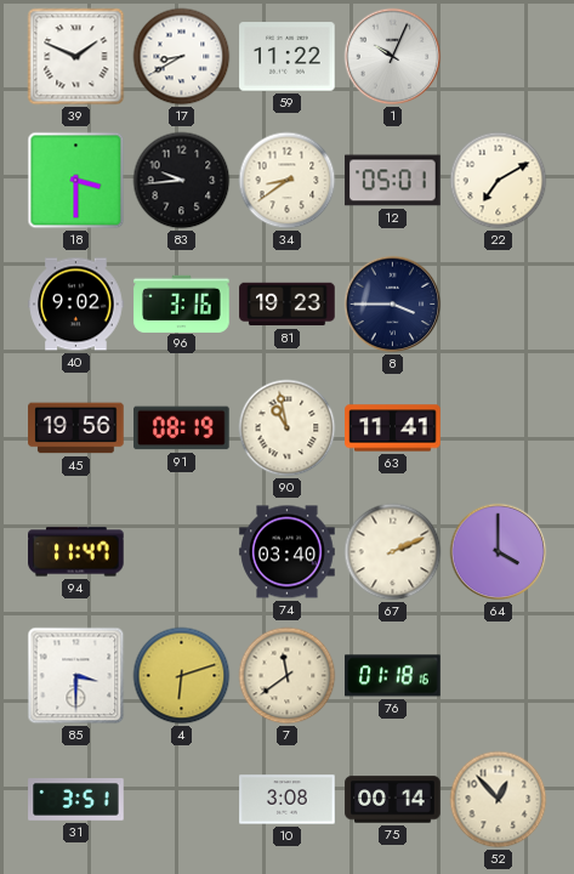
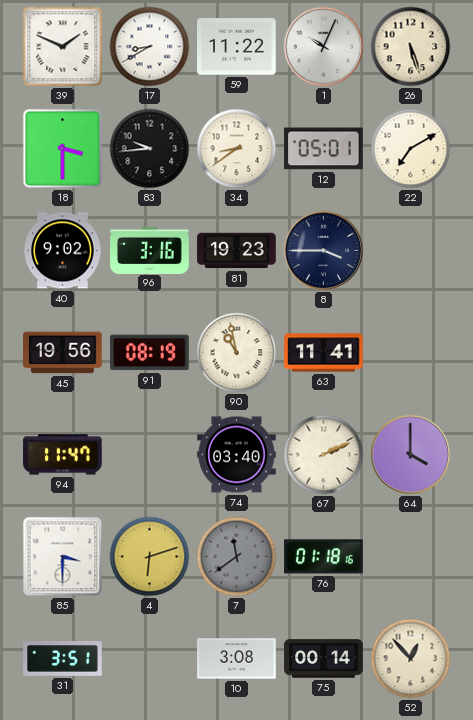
26: none -> 5:27 (411, 47)
7 dial: cream -> grey (237, 557)
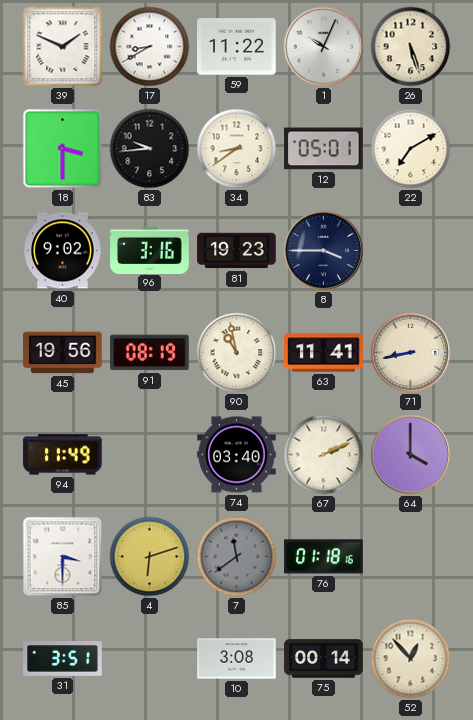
71: none -> 8:43 (411, 353)
94: 11:47 -> 11:49 (63, 455)
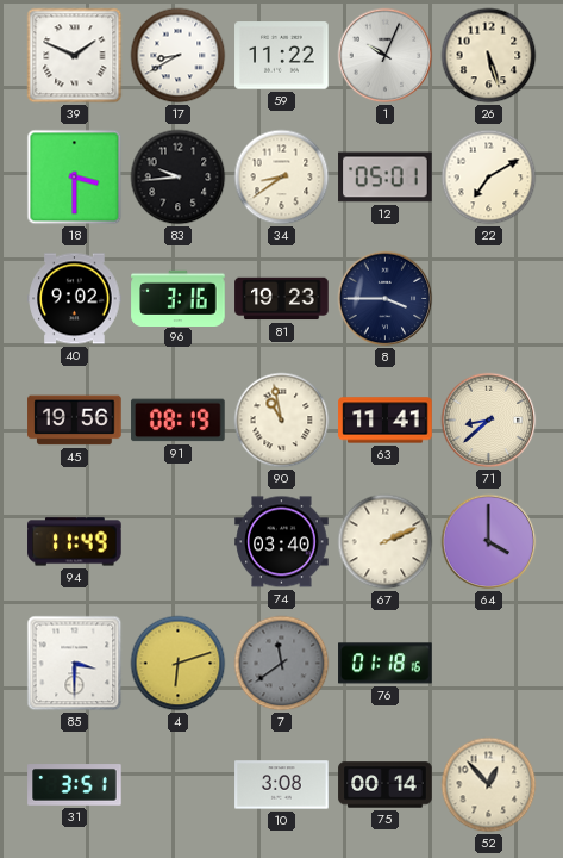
71: 8:43 -> 8:38 (489, 421)
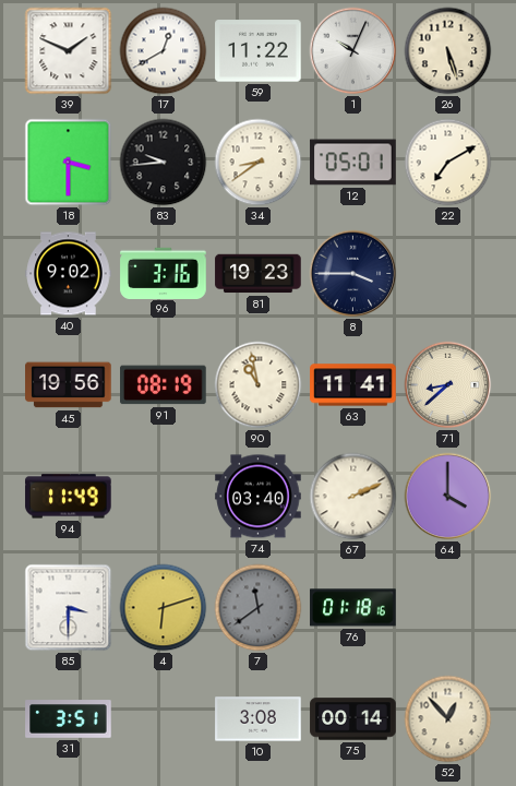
17: 8:40 -> 12:40 (164, 51)
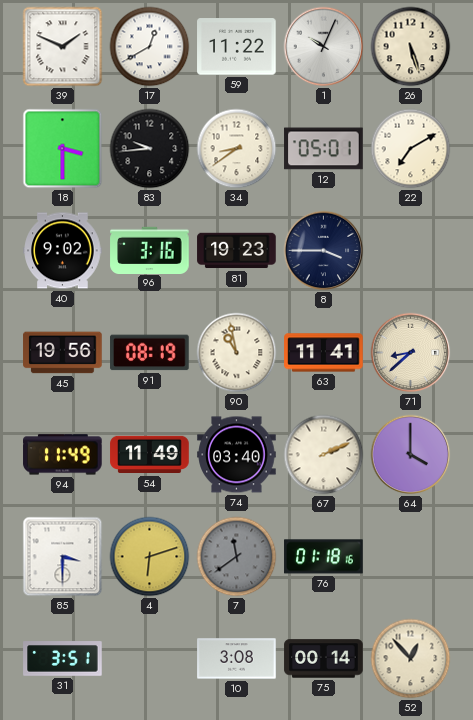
54: none -> 11:49 (150, 455)
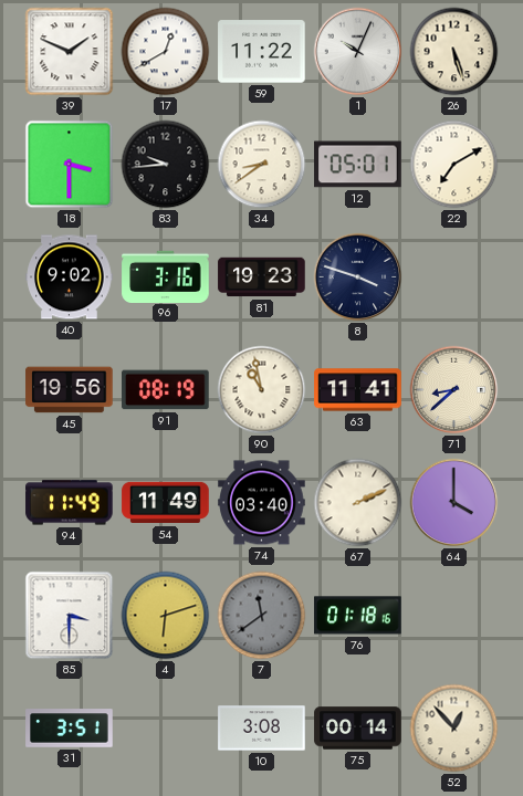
8: 3:45 -> 3:48 (358, 277)
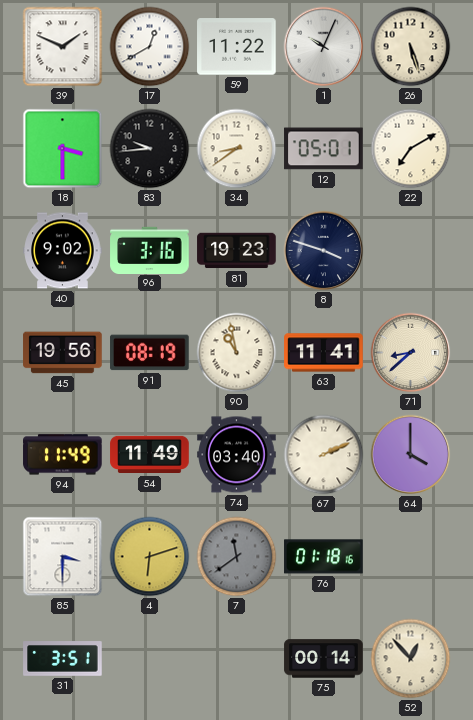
10: 3:08 -> none (262, 729)
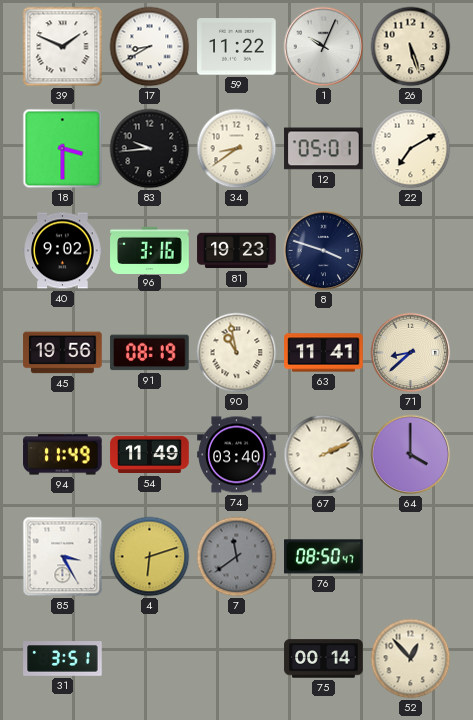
17: 12:40 -> 8:40 (150, 47)
85: 3:30 -> 3:25 (63, 557)
76: 01:18 -> 08:50 (324, 557)
